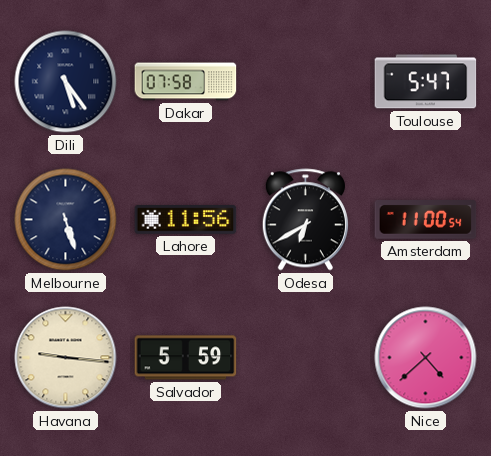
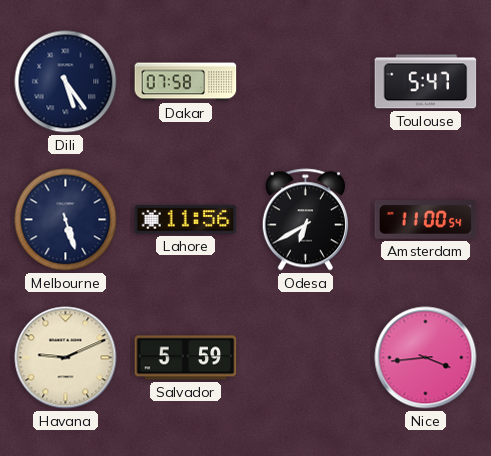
Havana: 9:16 -> 9:11 (66, 358)
Nice: 4:38 -> 3:44 (426, 358)
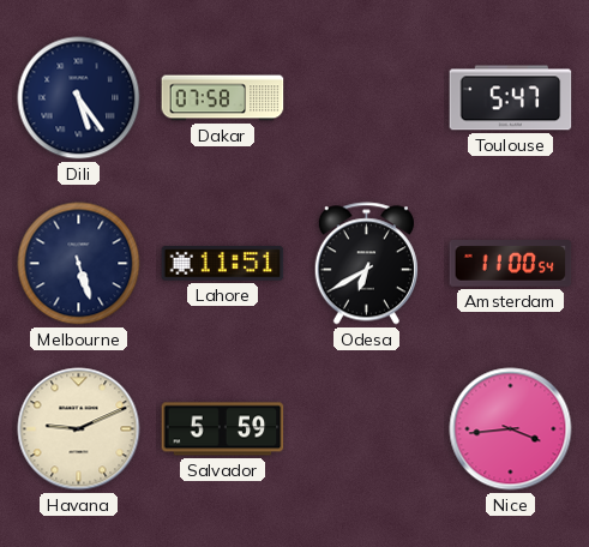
Lahore: 11:56 -> 11:51 (223, 264)
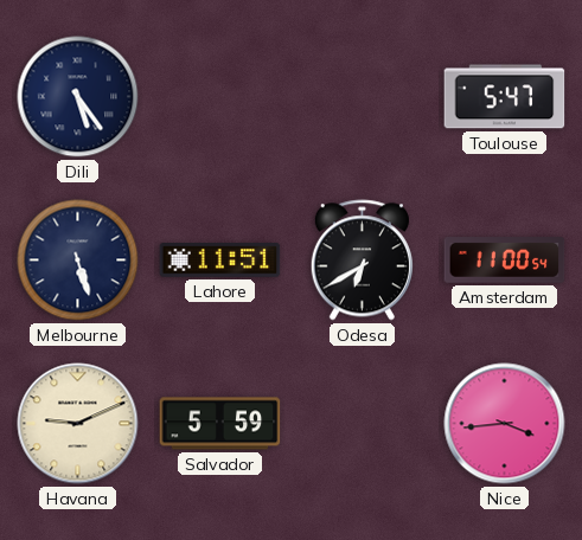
Dakar: 07:58 -> none (223, 98)
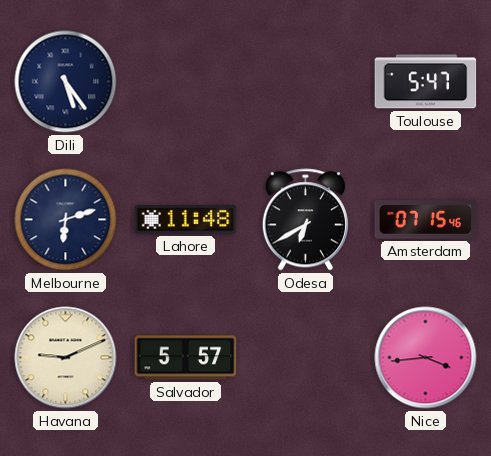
Melbourne: 5:27 -> 6:12 (66, 220)
Lahore: 11:51 -> 11:48 (186, 220)
Amsterdam: 11:00 -> 07:15 (426, 220)
Salvador: 5:59 -> 5:57 (186, 358)
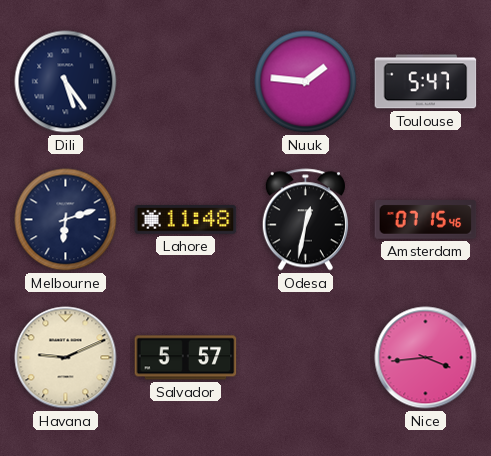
Nuuk: none -> 1:46 (306, 82)
Odesa: 6:40 -> 12:32 (305, 220)
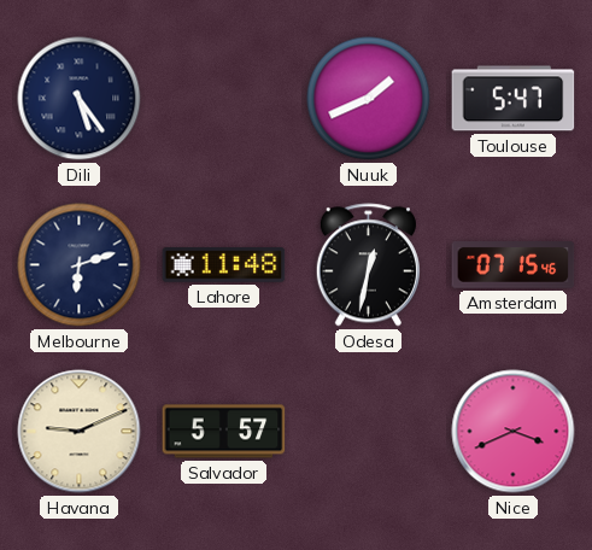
Nuuk: 1:46 -> 1:41 (369, 99)
Nice: 3:44 -> 3:41 (514, 432)
